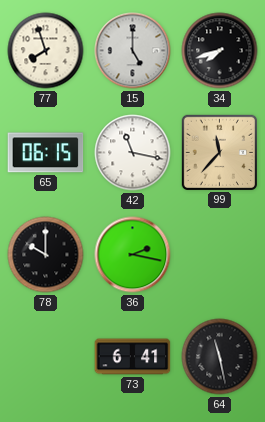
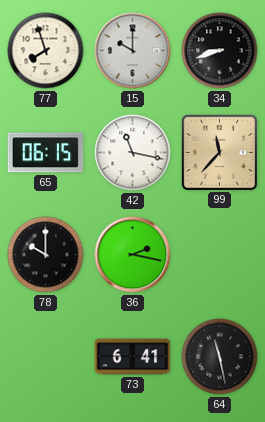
15: 5:00 -> 10:00 (133, 51)
34: 7:42 -> 8:42 (220, 51)
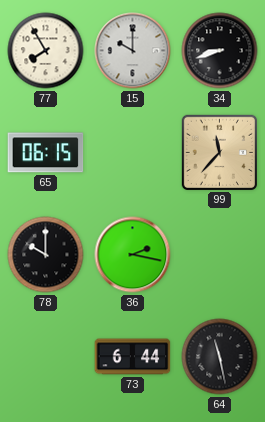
77: 7:57 -> 7:55 (46, 51)
42: 11:17 -> none (133, 153)
73: 6:41 -> 6:44 (133, 357)
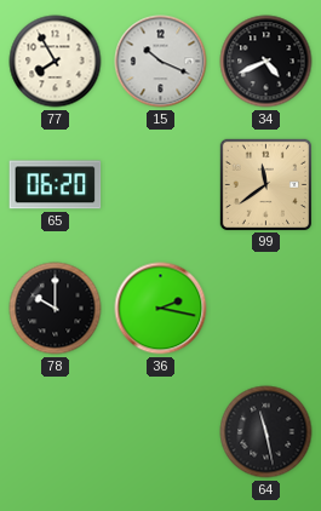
15: 10:00 -> 10:19 (161, 62)
34: 8:42 -> 4:41 (266, 62)
65: 06:15 -> 06:20 (56, 185)
99: 11:37 -> 11:39 (265, 184)
73: 6:44 -> none (133, 357)
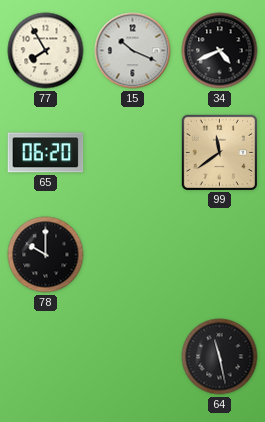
36: 2:17 -> none (161, 309)
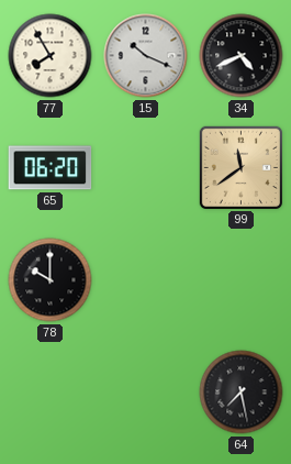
64: 11:28 -> 7:28 (242, 393)
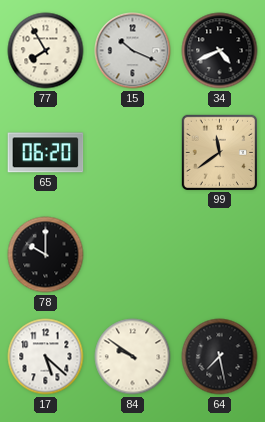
17: none -> 5:22 (46, 357)
84: none -> 9:51 (133, 357)
